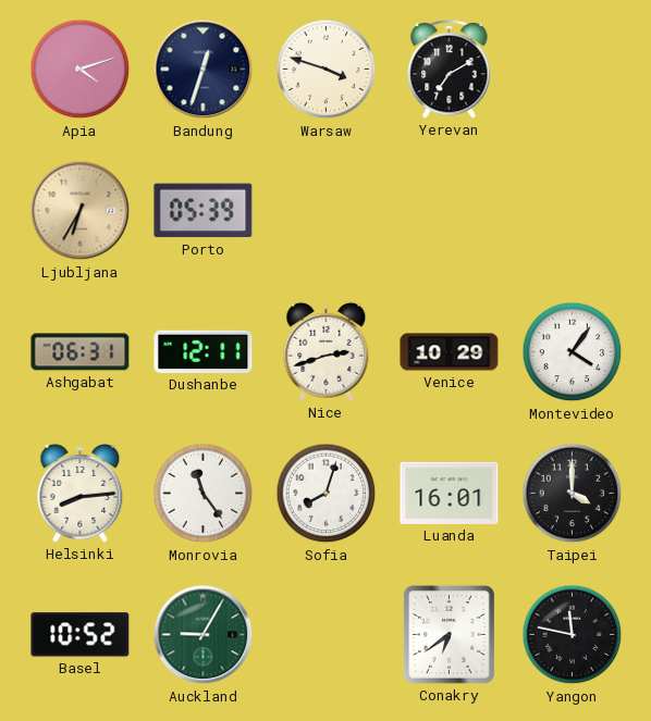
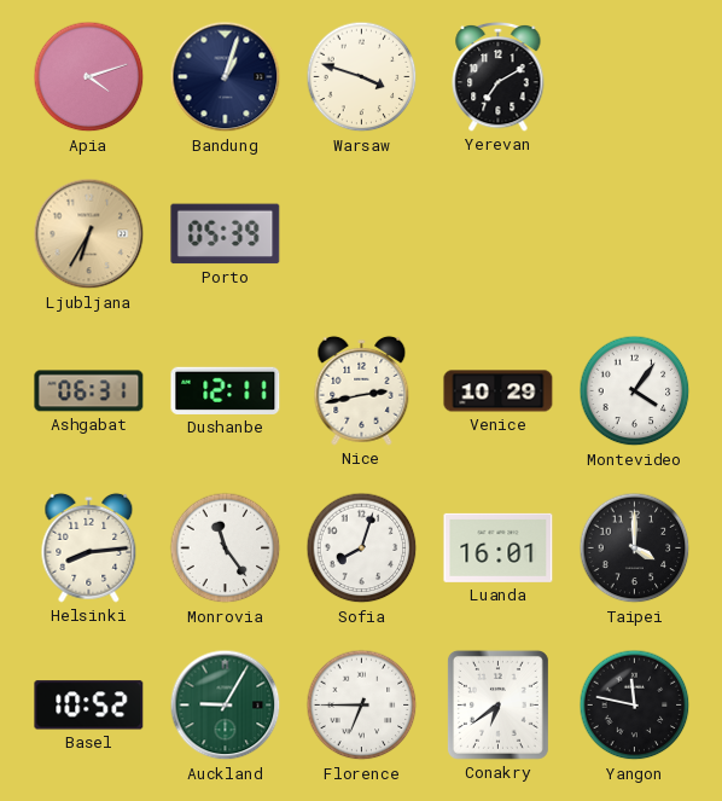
Bandung: 12:33 -> 1:03 (226, 77)
Nice: 2:42 -> 2:43 (362, 390)
Florence: none -> 6:45 (362, 706)
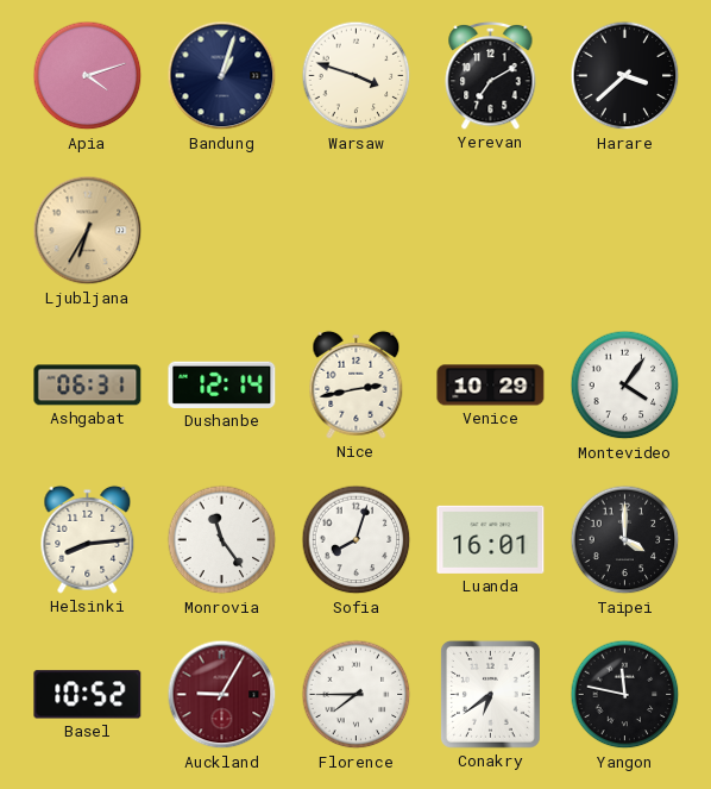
Harare: none -> 3:38 (625, 76)
Porto: 05:39 -> none (226, 234)
Dushanbe: 12:11 -> 12:14 (222, 384)
Auckland dial: green -> burgundy (222, 695)
Florence: 6:45 -> 7:45 (357, 695)
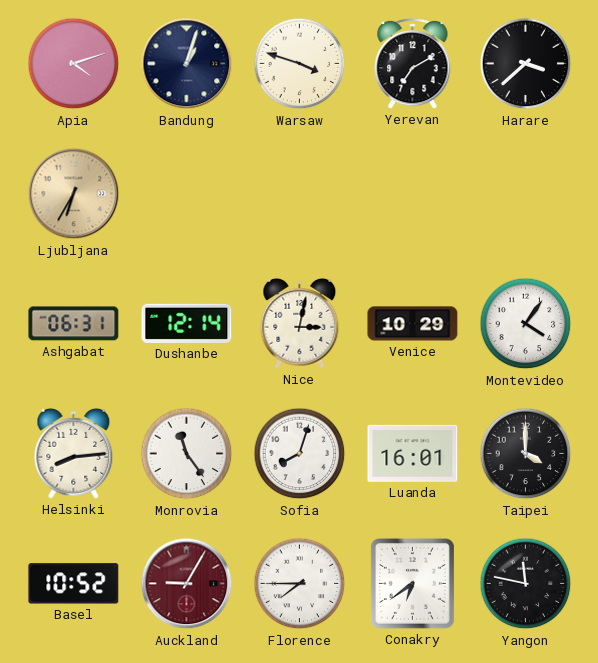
Nice: 2:43 -> 3:02 (300, 323)
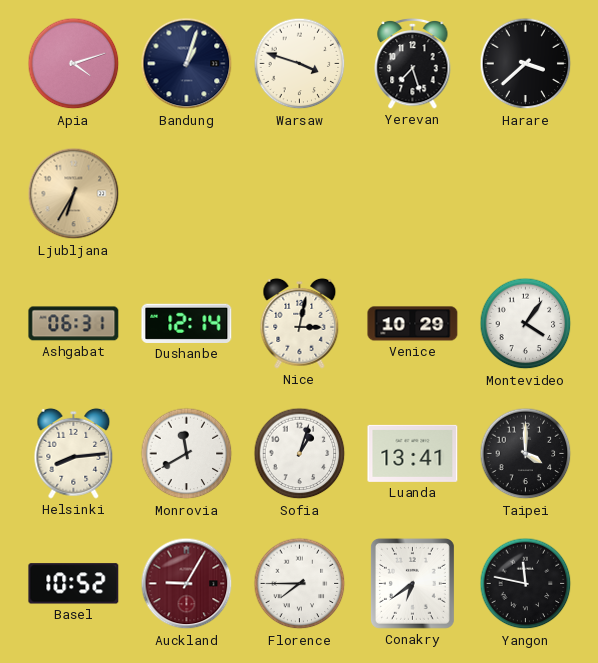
Yerevan: 7:10 -> 7:27 (413, 63)
Monrovia: 11:24 -> 11:40 (187, 454)
Sofia: 8:03 -> 1:03 (300, 454)
Luanda: 16:01 -> 13:41 (413, 453)
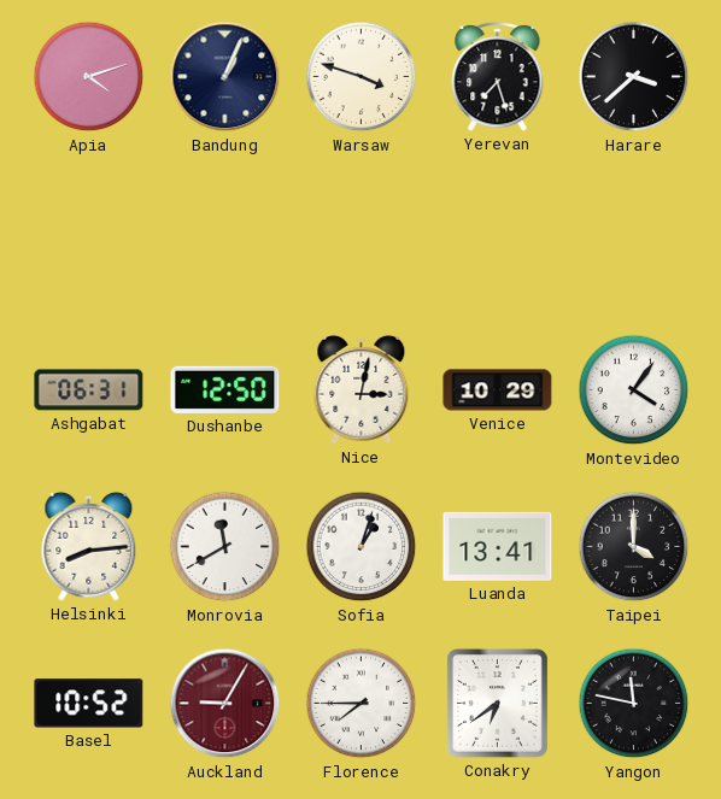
Bandung: 1:03 -> 1:04 (225, 77)
Ljubljana: 6:35 -> none (74, 194)
Dushanbe: 12:14 -> 12:50 (225, 389)
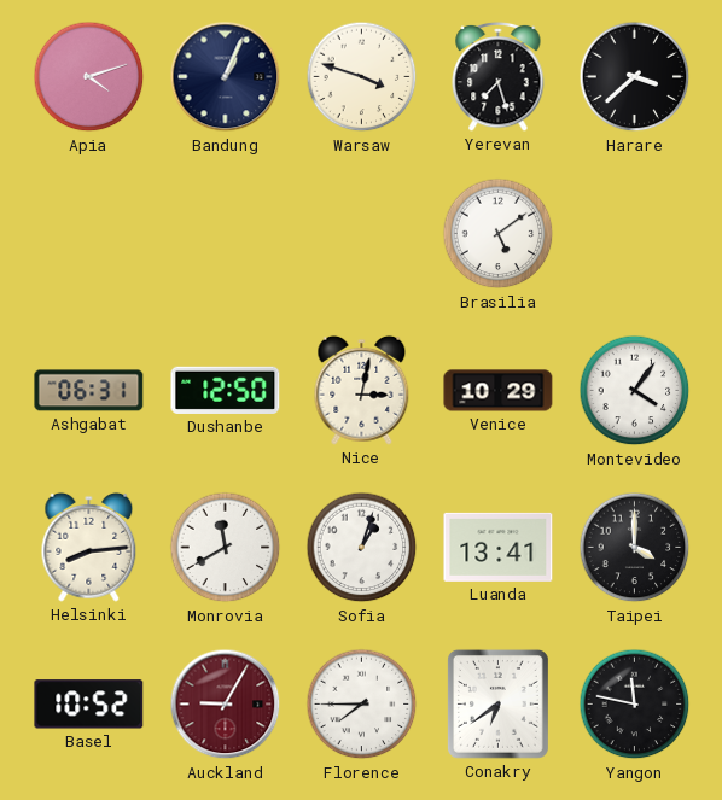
Brasilia: none -> 5:09 (499, 234)
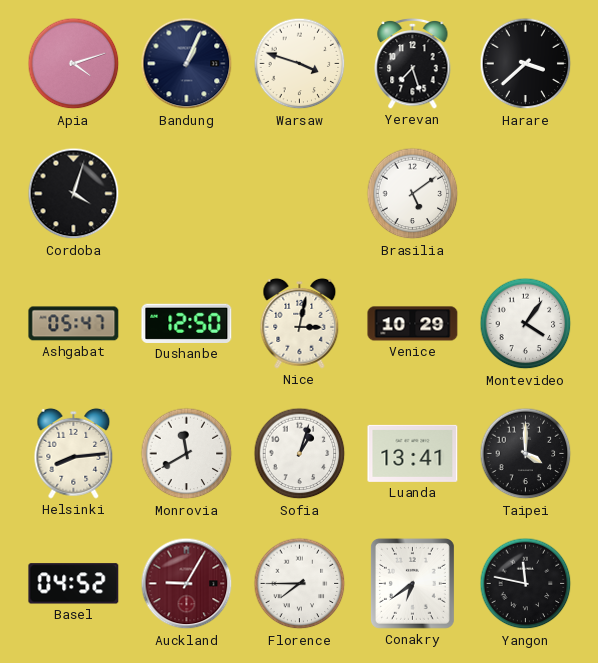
Cordoba: none -> 4:03 (74, 194)
Ashgabat: 06:31 -> 05:47 (74, 324)
Basel: 10:52 -> 04:52 (74, 584)
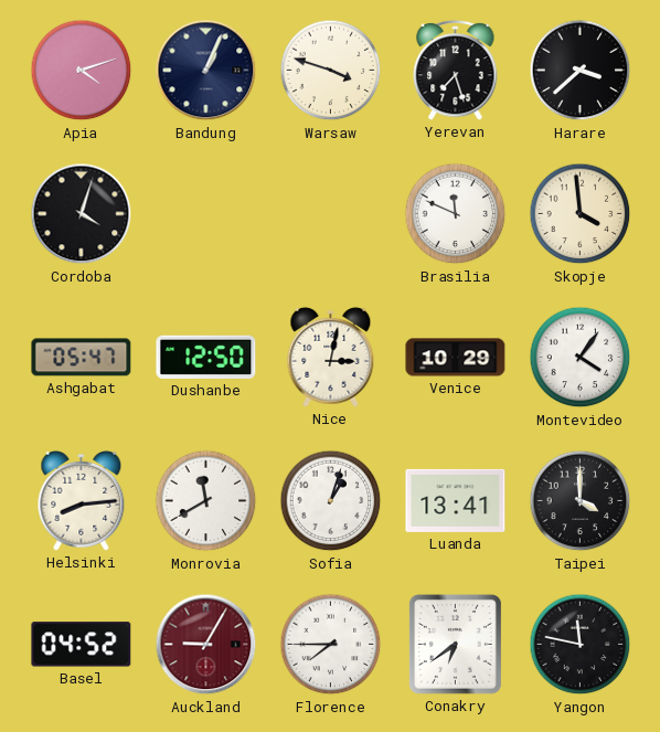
Brasilia: 5:09 -> 11:49 (456, 214)
Skopje: none -> 3:59 (581, 214)
